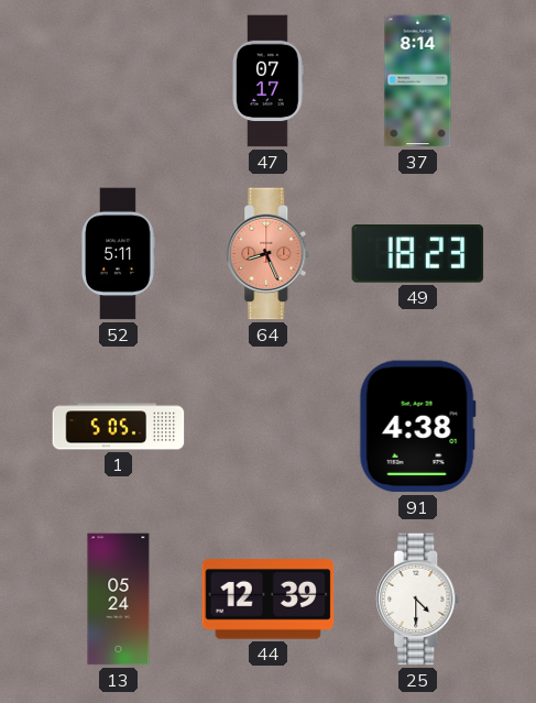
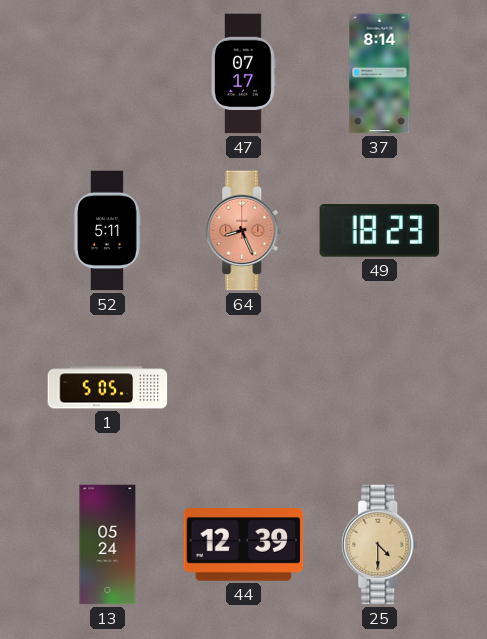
91: 4:38 -> none (417, 427)
25 dial: white -> champagne (380, 545)
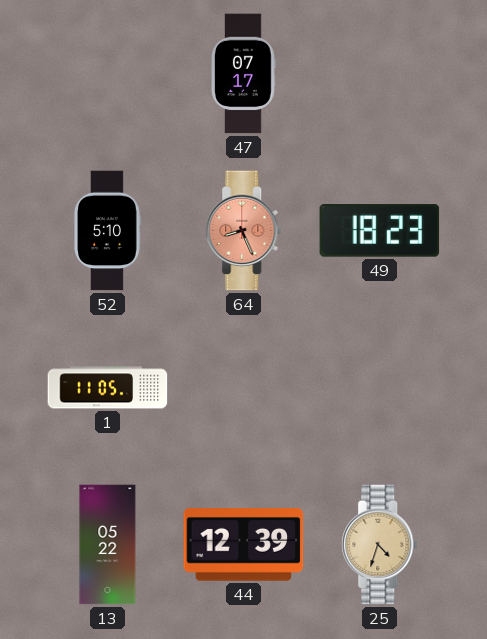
37: 8:14 -> none (380, 74)
52: 5:11 -> 5:10 (108, 231)
1: 5:05 -> 11:05 (108, 388)
13: 05:24 -> 05:22 (108, 545)
25: 4:30 -> 4:33 (380, 545)
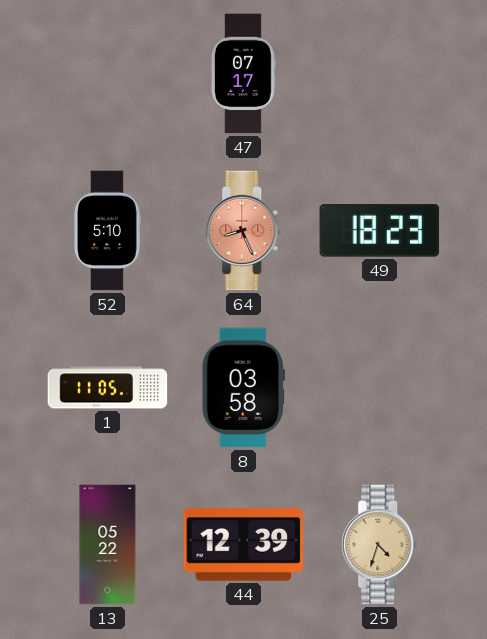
8: none -> 03:58 (243, 388)
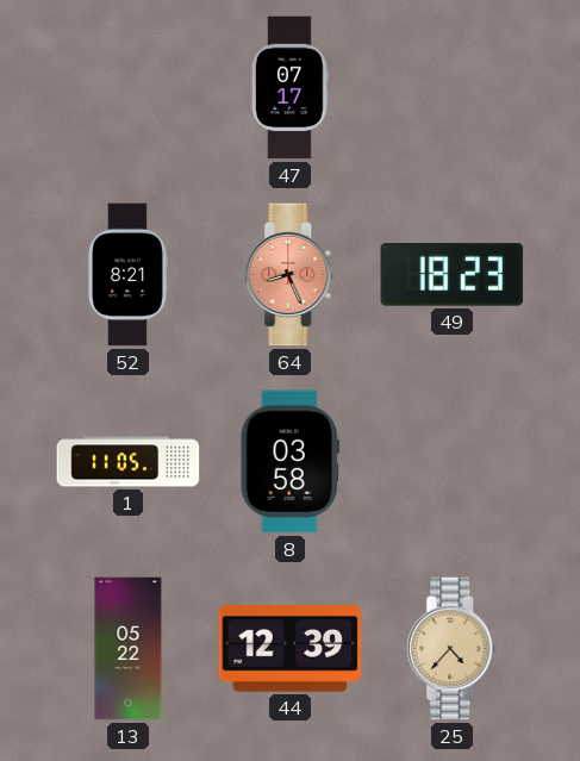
52: 5:10 -> 8:21 (129, 275)
25: 4:33 -> 4:37 (453, 649)
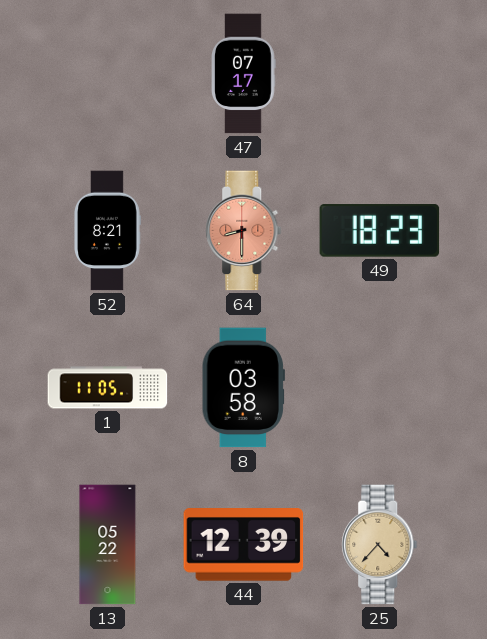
64: 8:26 -> 8:30 (244, 231)
